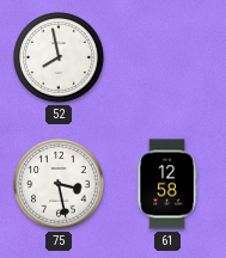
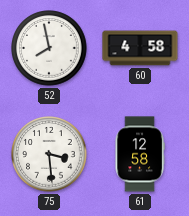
60: none -> 4:58 (140, 48)
75: 3:28 -> 3:29 (49, 154)
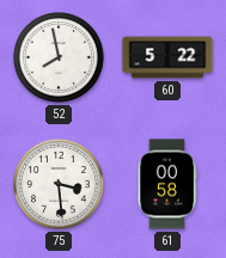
60: 4:58 -> 5:22 (167, 57)
61: 12:58 -> 00:58 (167, 184)
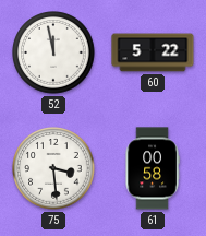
52: 7:58 -> 11:58 (53, 52)
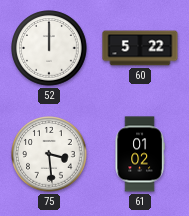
52: 11:58 -> 12:00 (49, 48)
61: 00:58 -> 01:02 (140, 154)
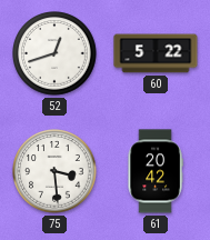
52: 12:00 -> 12:42 (54, 53)
61: 01:02 -> 20:42 (156, 171)
